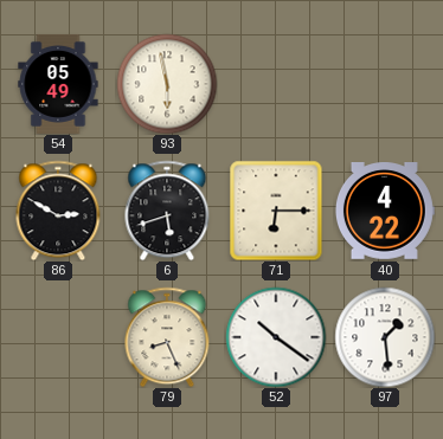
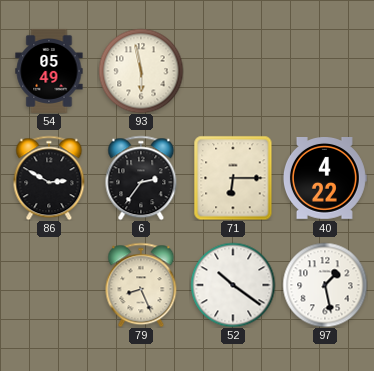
6: 5:42 -> 2:36 (141, 178)
97: 1:29 -> 1:28 (325, 285)
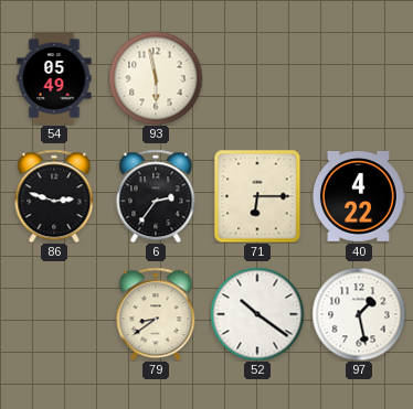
86: 2:50 -> 2:48 (54, 196)
79: 8:26 -> 8:39 (156, 314)
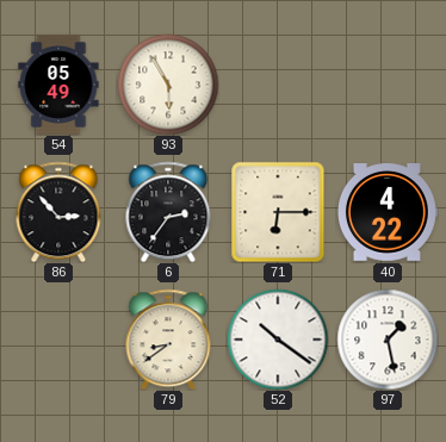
93: 5:58 -> 5:55 (168, 85)
86: 2:48 -> 2:53 (58, 212)
